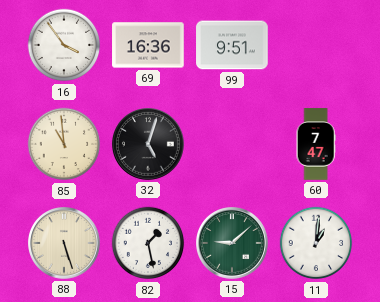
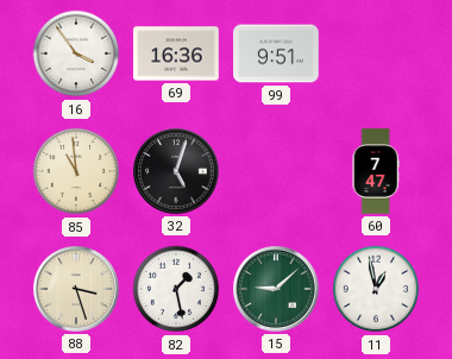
88: 5:27 -> 3:27 (77, 290)
11: 1:01 -> 12:58 (376, 289)
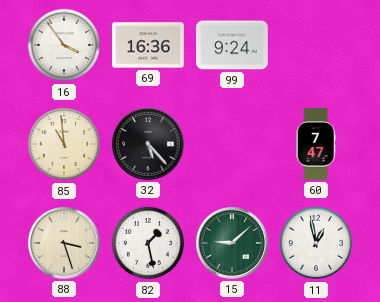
99: 9:51 -> 9:24 (232, 45)
32: 5:03 -> 5:23 (149, 145)
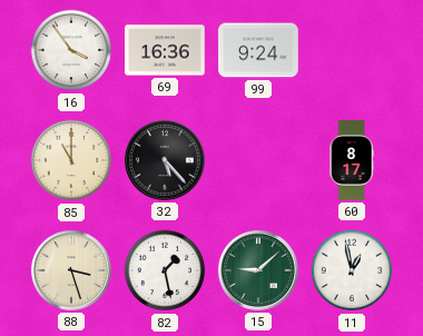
85: 10:59 -> 11:00 (71, 160)
60: 7:47 -> 8:17 (352, 160)
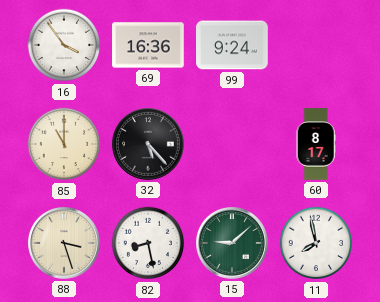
82: 1:28 -> 8:28 (148, 243)
11: 12:58 -> 7:58 (316, 243)
